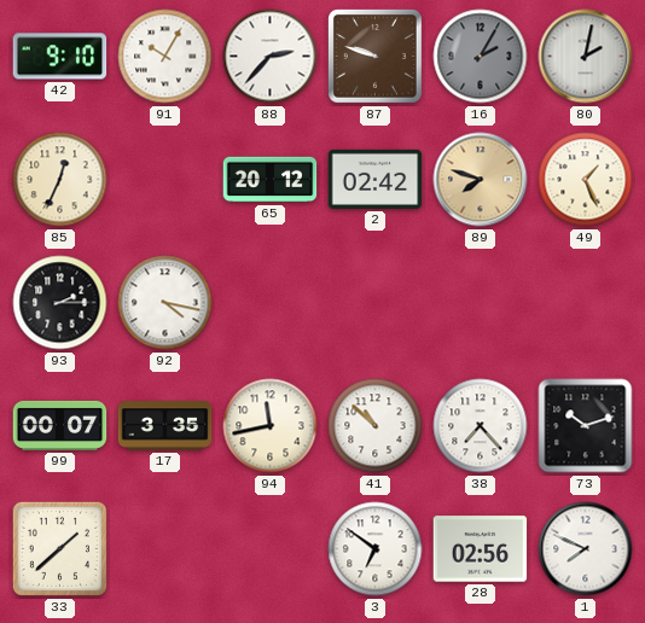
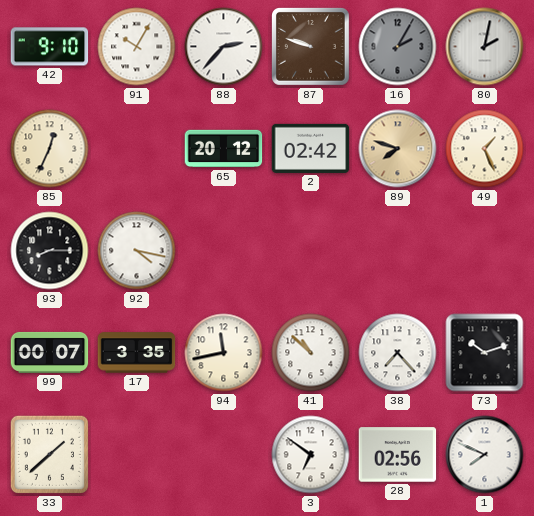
93: 2:15 -> 8:15 (50, 251)
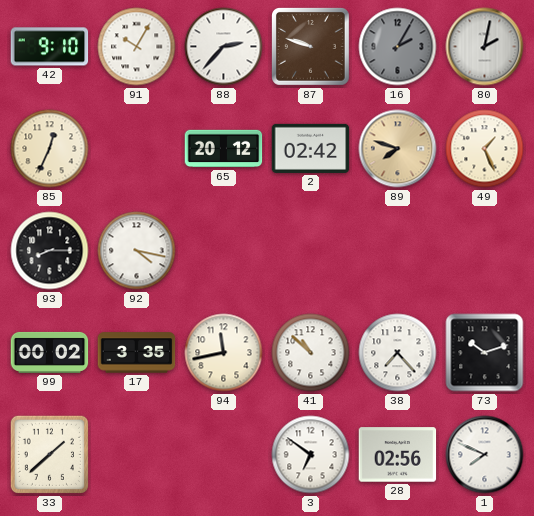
99: 00:07 -> 00:02 (50, 352)
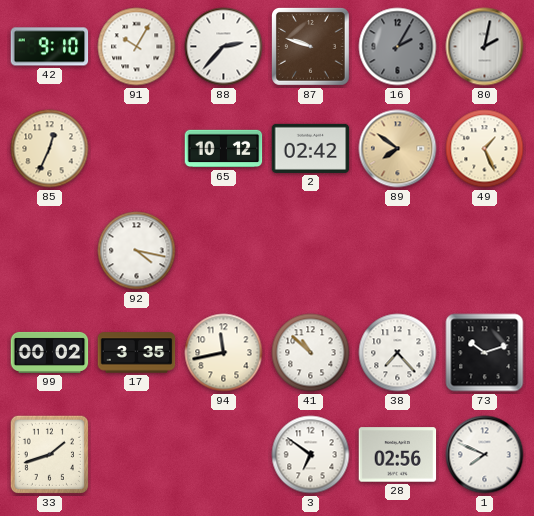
65: 20:12 -> 10:12 (224, 149)
89: 7:48 -> 7:51 (398, 149)
93: 8:15 -> none (50, 251)
33: 1:38 -> 1:42 (49, 454)
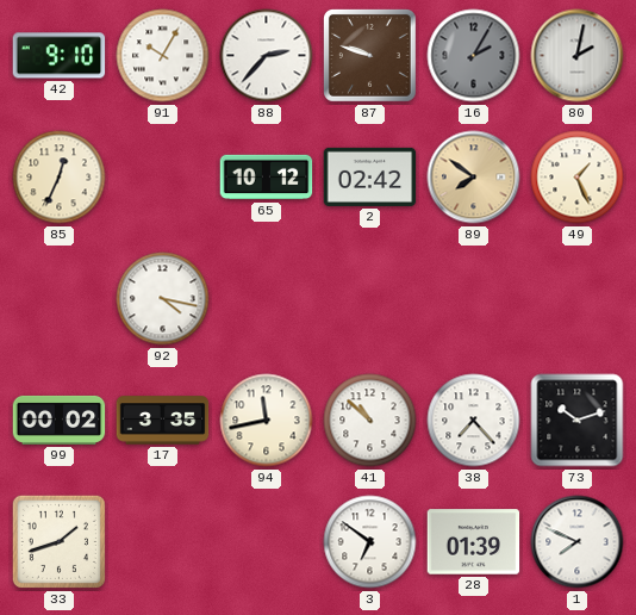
28: 02:56 -> 01:39 (474, 542)
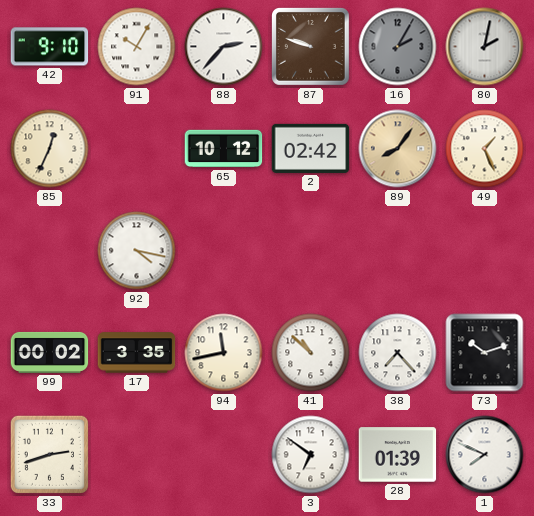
89: 7:51 -> 8:06 (398, 149)
33: 1:42 -> 2:42 (49, 454)
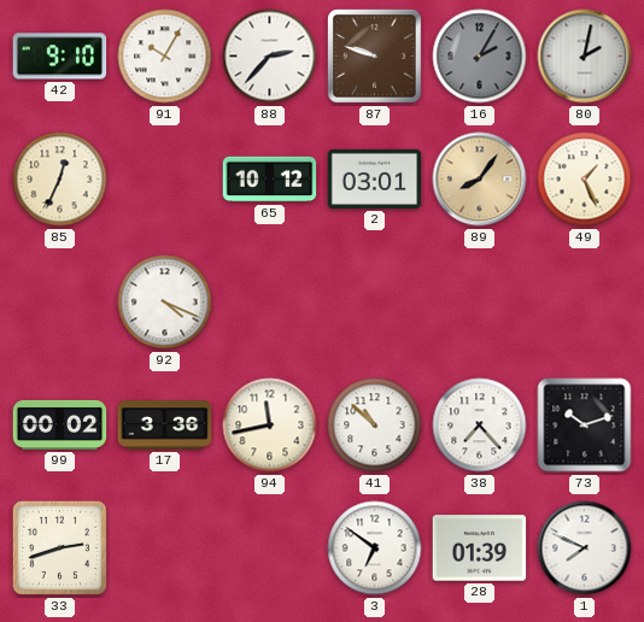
2: 02:42 -> 03:01 (375, 178)
92: 4:17 -> 4:19 (165, 303)
17: 3:35 -> 3:36 (165, 426)
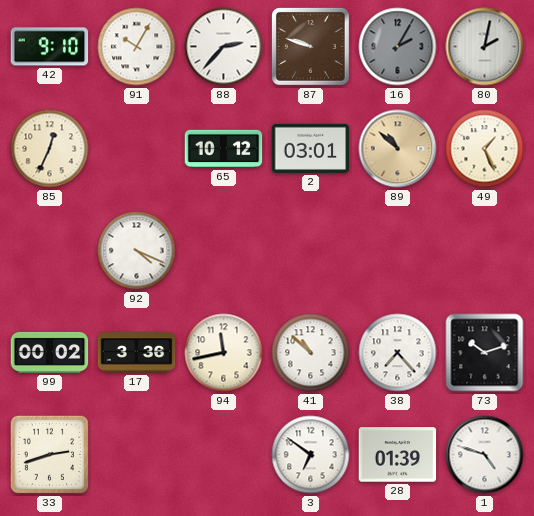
89: 8:06 -> 10:52 (398, 149)
1: 7:49 -> 4:48 (485, 455)
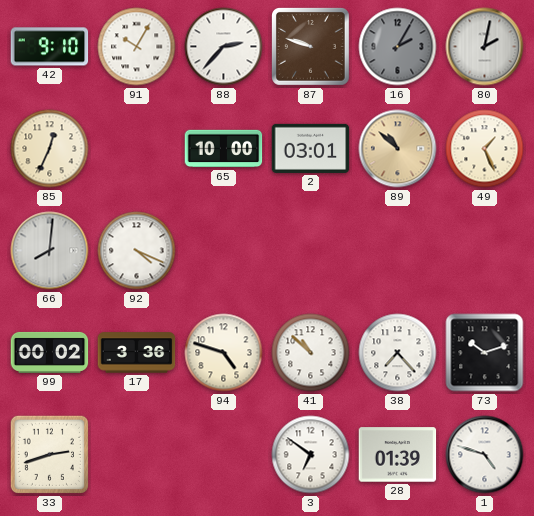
65: 10:12 -> 10:00 (224, 149)
66: none -> 8:01 (50, 251)
94: 11:43 -> 4:48 (224, 353)
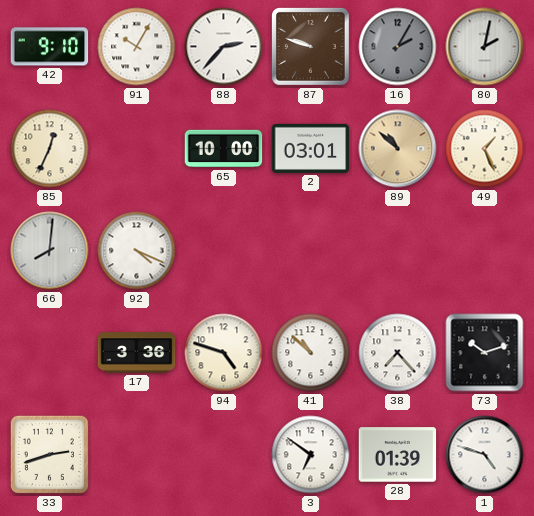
99: 00:02 -> none (50, 352)
